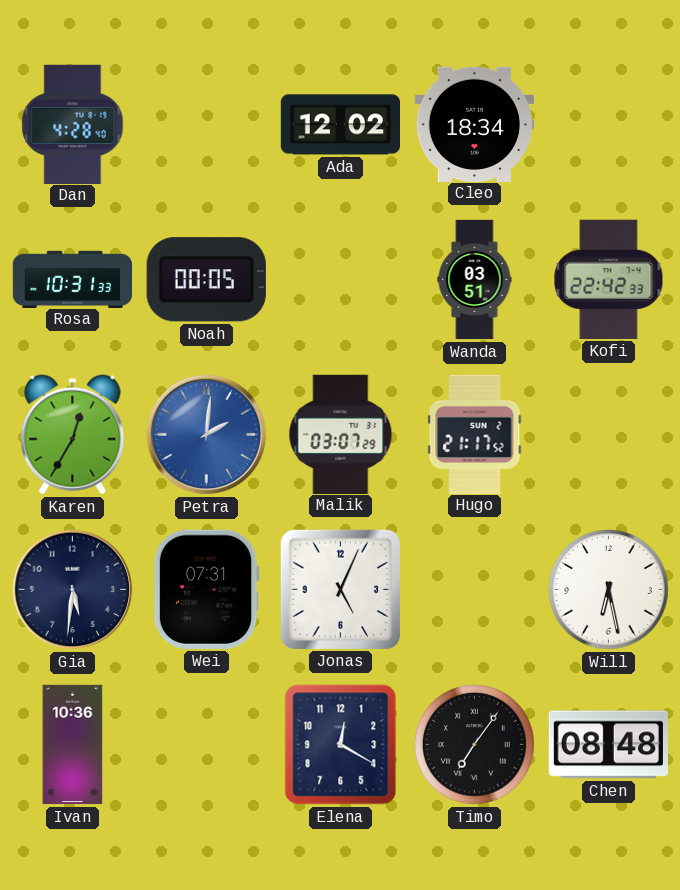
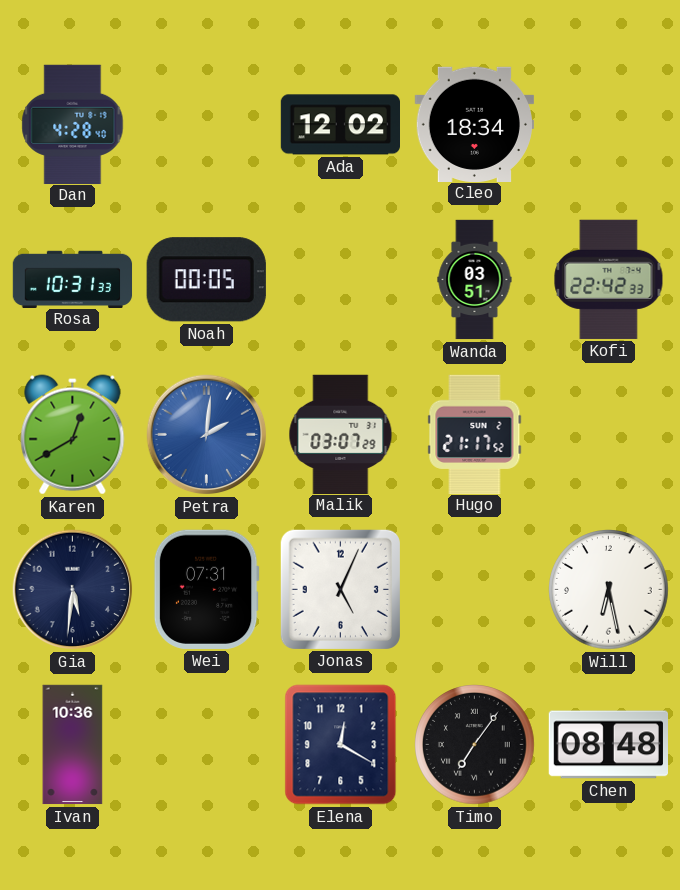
Karen: 12:35 -> 12:40 (73, 435)
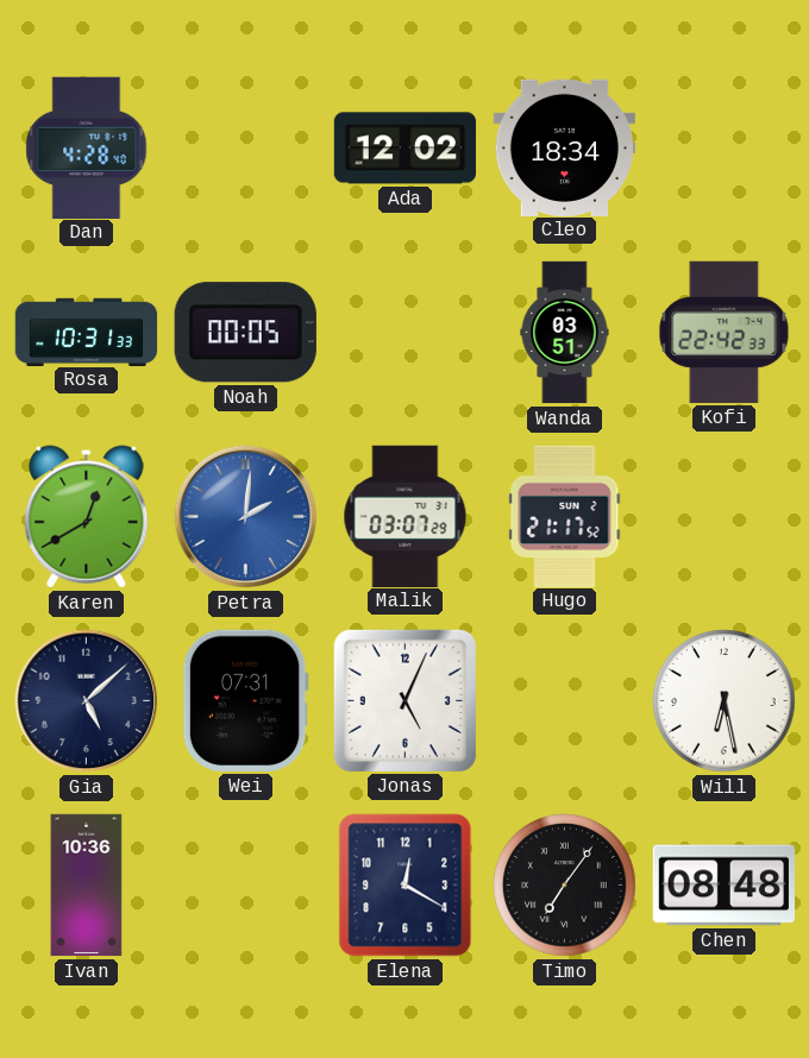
Gia: 5:31 -> 5:08 (87, 701)
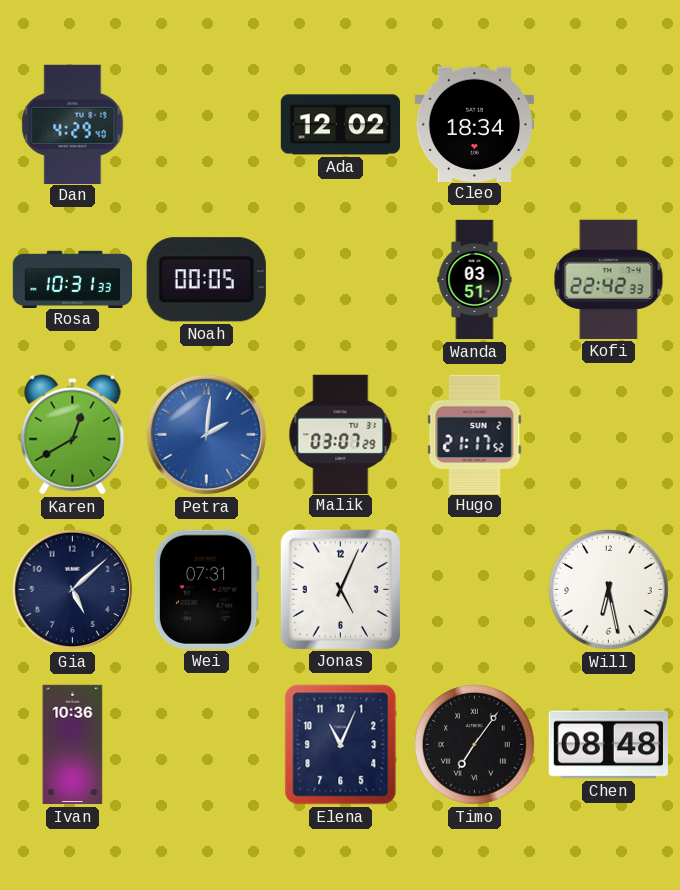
Dan: 4:28 -> 4:29 (73, 124)
Elena: 12:20 -> 11:04 (341, 745)
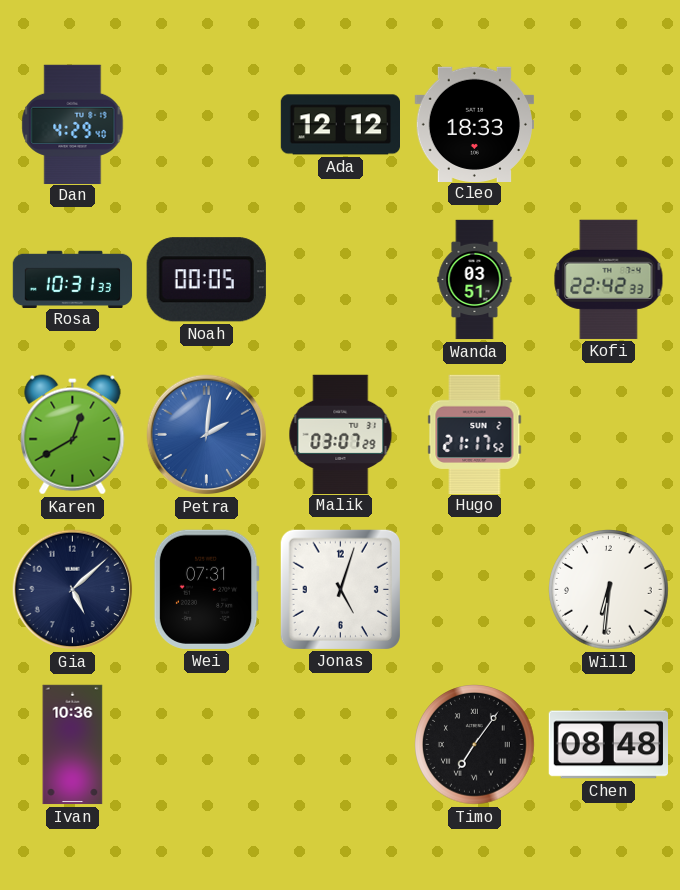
Ada: 12:02 -> 12:12 (340, 125)
Cleo: 18:34 -> 18:33 (474, 124)
Jonas: 5:04 -> 5:03 (340, 589)
Will: 6:28 -> 6:31 (609, 590)
Elena: 11:04 -> none (341, 745)
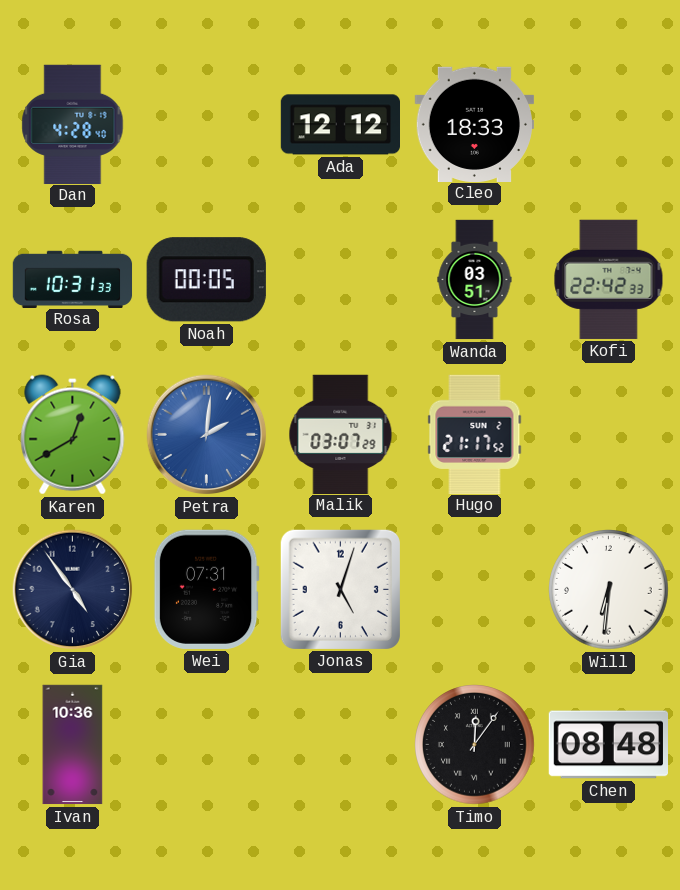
Dan: 4:29 -> 4:28 (73, 124)
Gia: 5:08 -> 4:54 (73, 590)
Timo: 7:06 -> 12:06 (475, 745)
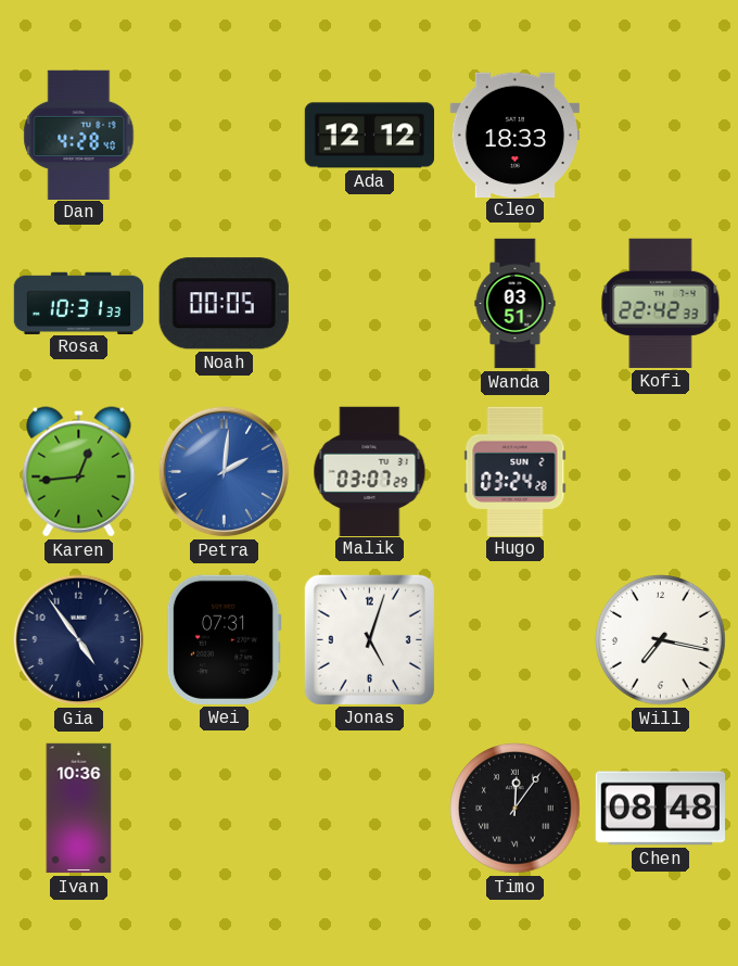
Karen: 12:40 -> 12:44 (79, 472)
Hugo: 21:17 -> 03:24 (516, 471)
Will: 6:31 -> 7:17 (661, 640)
